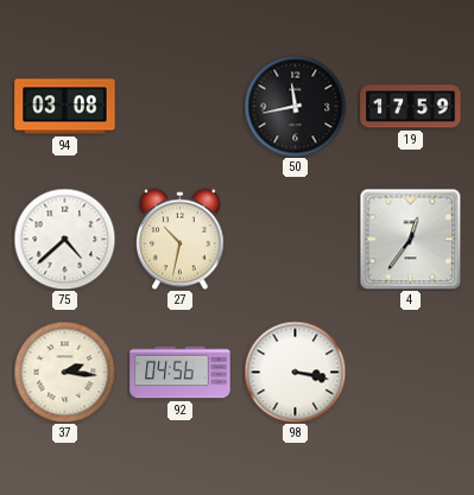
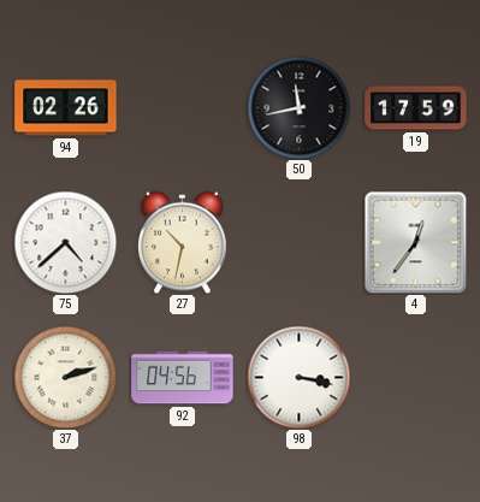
94: 03:08 -> 02:26 (66, 108)
37: 2:16 -> 2:12 (65, 377)
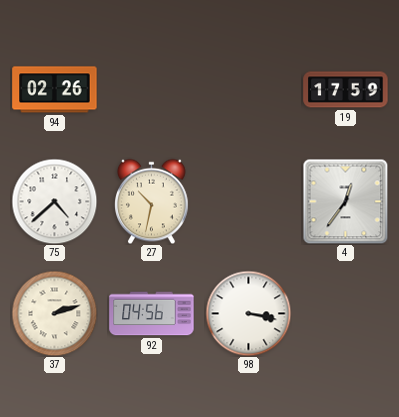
50: 11:43 -> none (298, 107)
